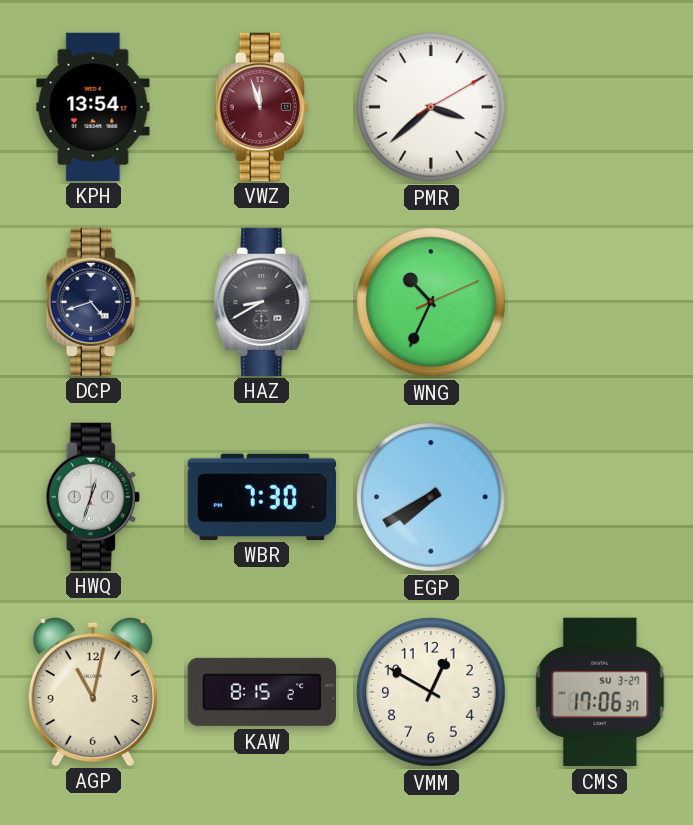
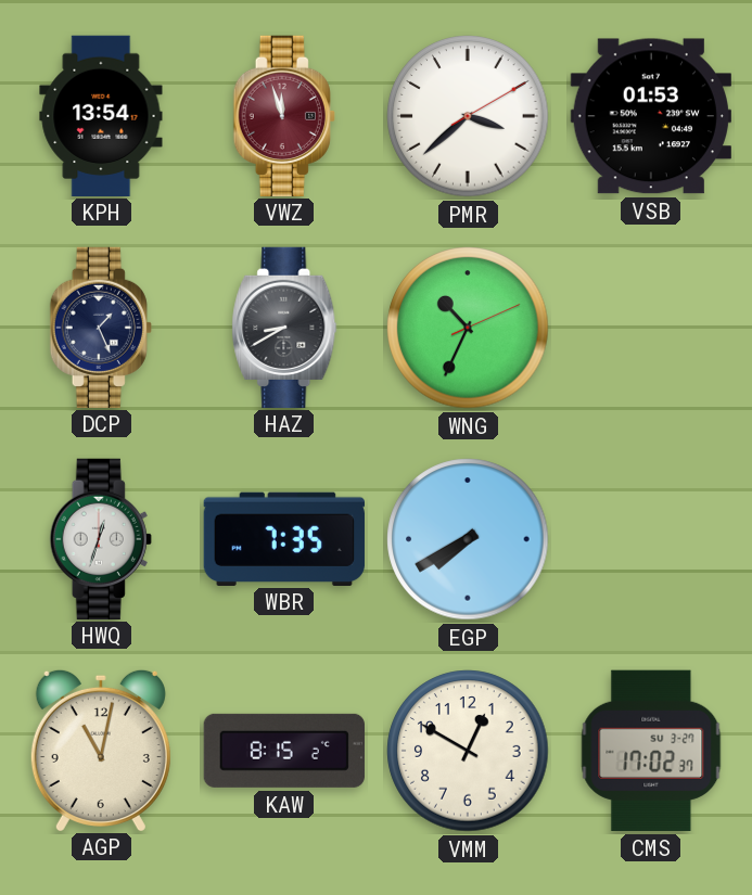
VSB: none -> 01:53 (651, 116)
DCP: 4:42 -> 1:26 (101, 327)
WBR: 7:30 -> 7:35 (284, 538)
CMS: 17:06 -> 17:02 (651, 751)
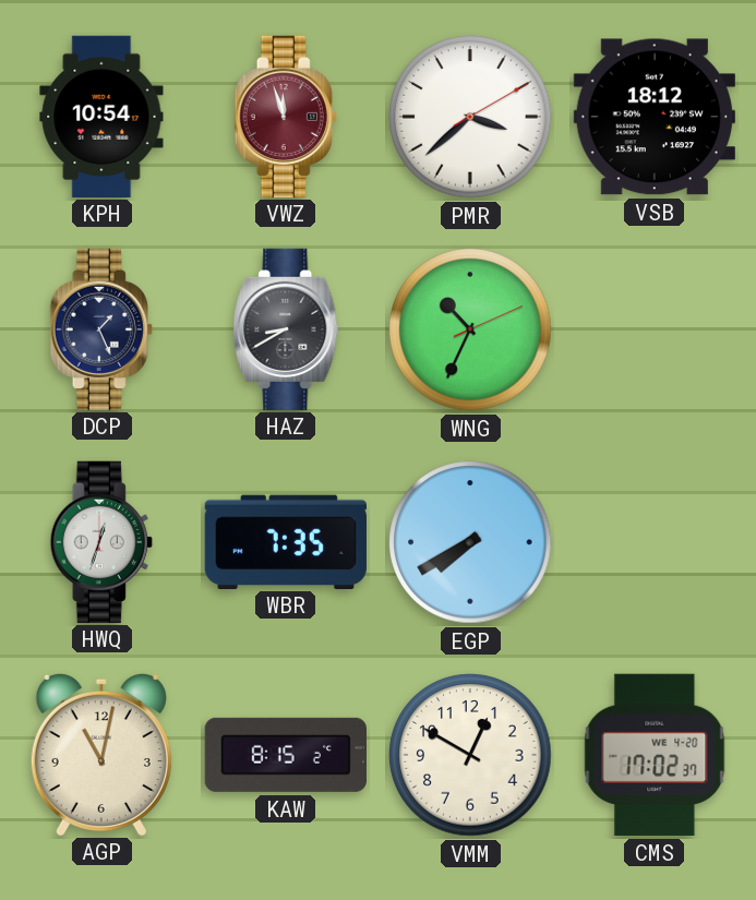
KPH: 13:54 -> 10:54 (101, 116)
VSB: 01:53 -> 18:12 (655, 117)
CMS date: SU 3-27 -> WE 4-20 (655, 755)
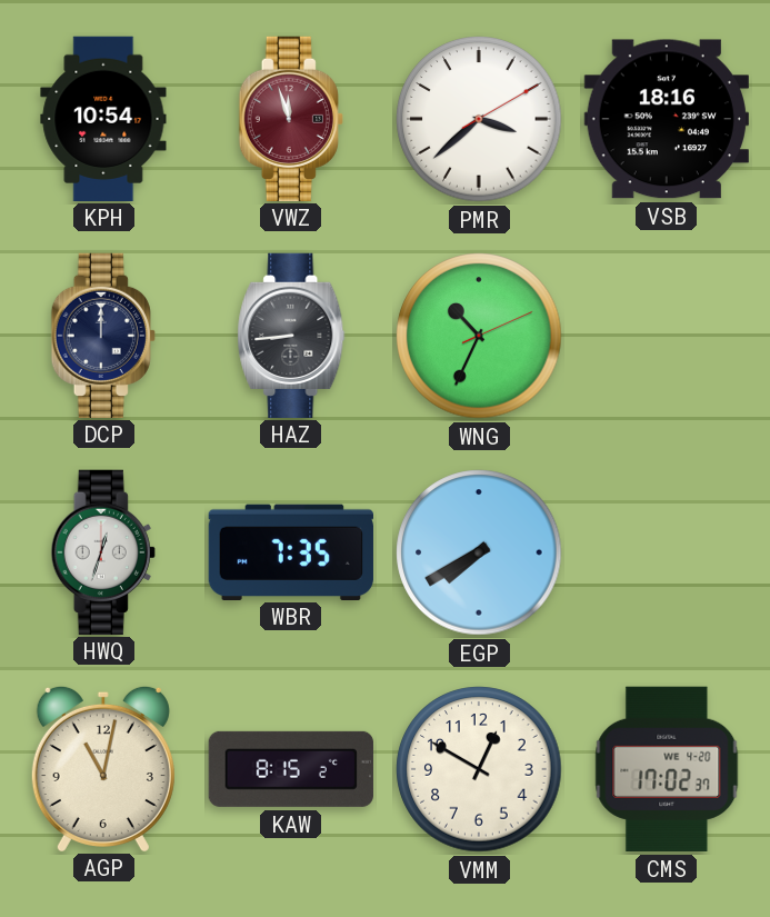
VSB: 18:12 -> 18:16 (667, 119)
DCP: 1:26 -> 12:00 (103, 335)
HAZ: 8:40 -> 8:44 (291, 335)
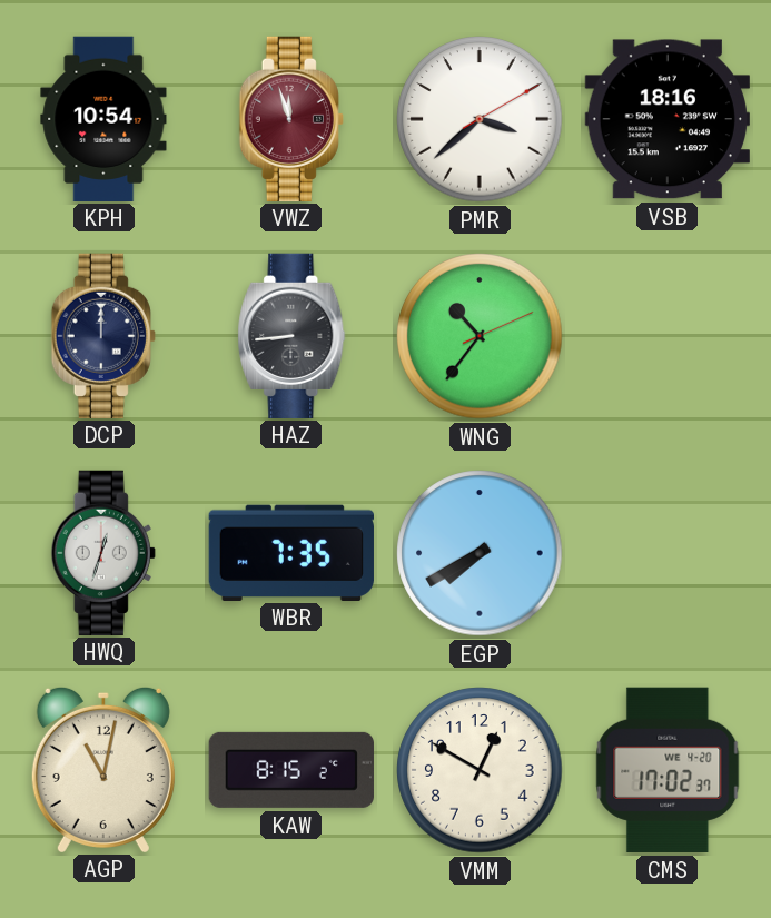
WNG: 10:34 -> 10:36 (480, 336)
